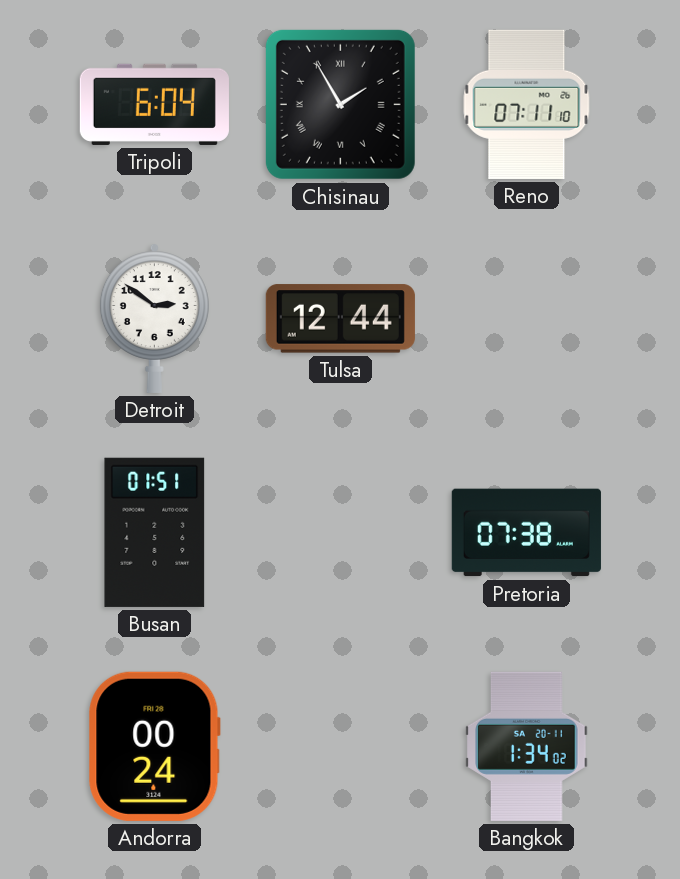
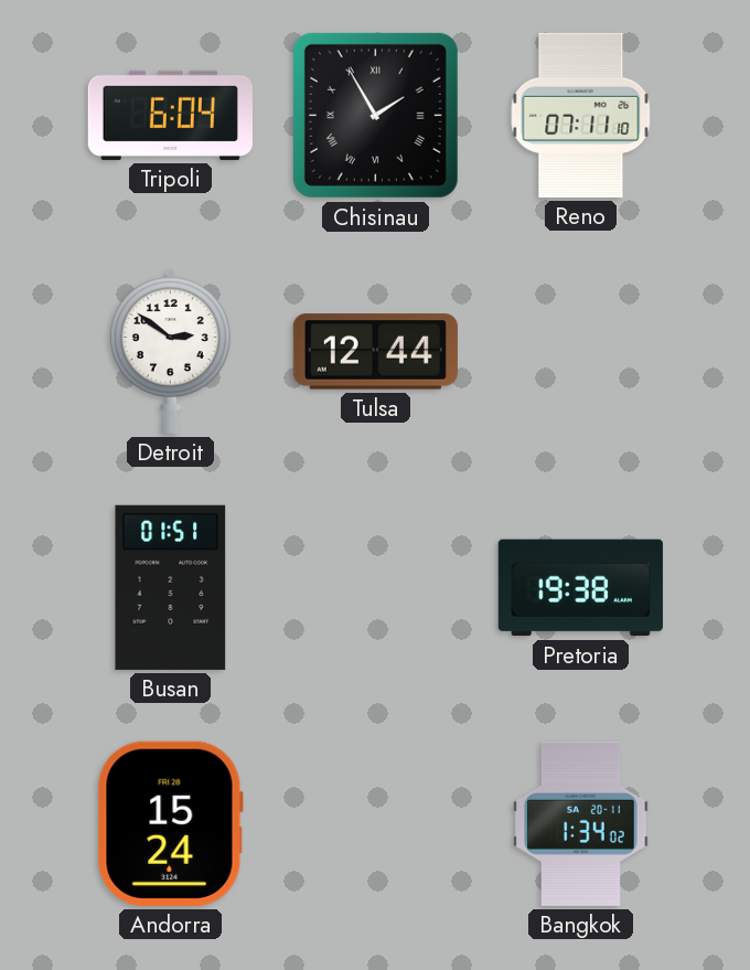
Pretoria: 07:38 -> 19:38 (580, 588)
Andorra: 00:24 -> 15:24 (170, 823)
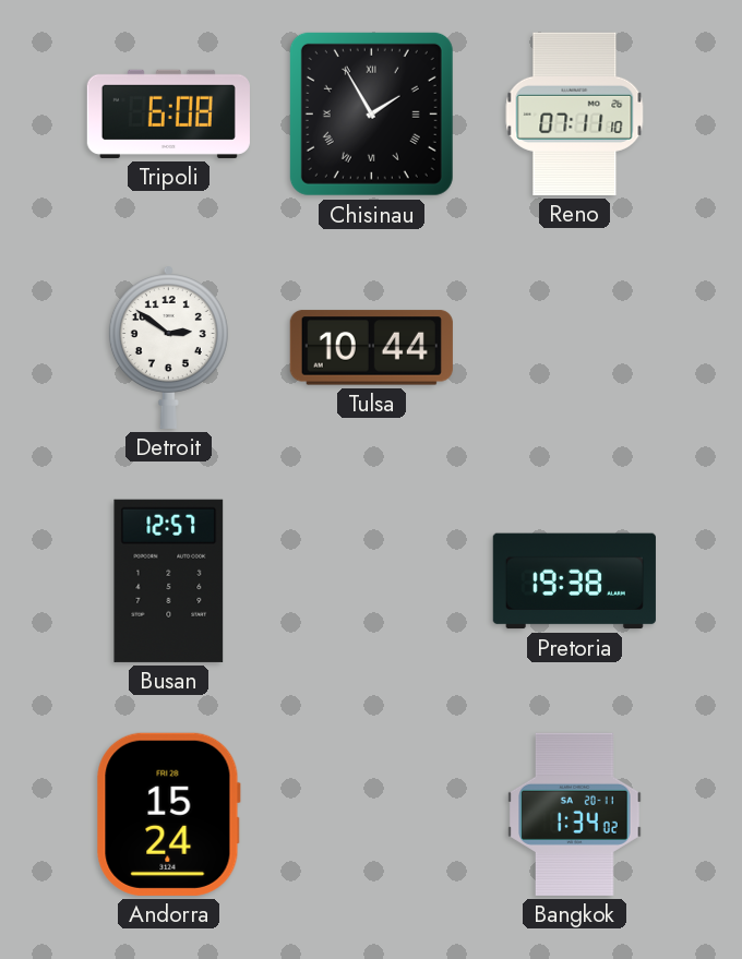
Tripoli: 6:04 -> 6:08 (168, 113)
Tulsa: 12:44 -> 10:44 (371, 348)
Busan: 01:51 -> 12:57 (169, 580)
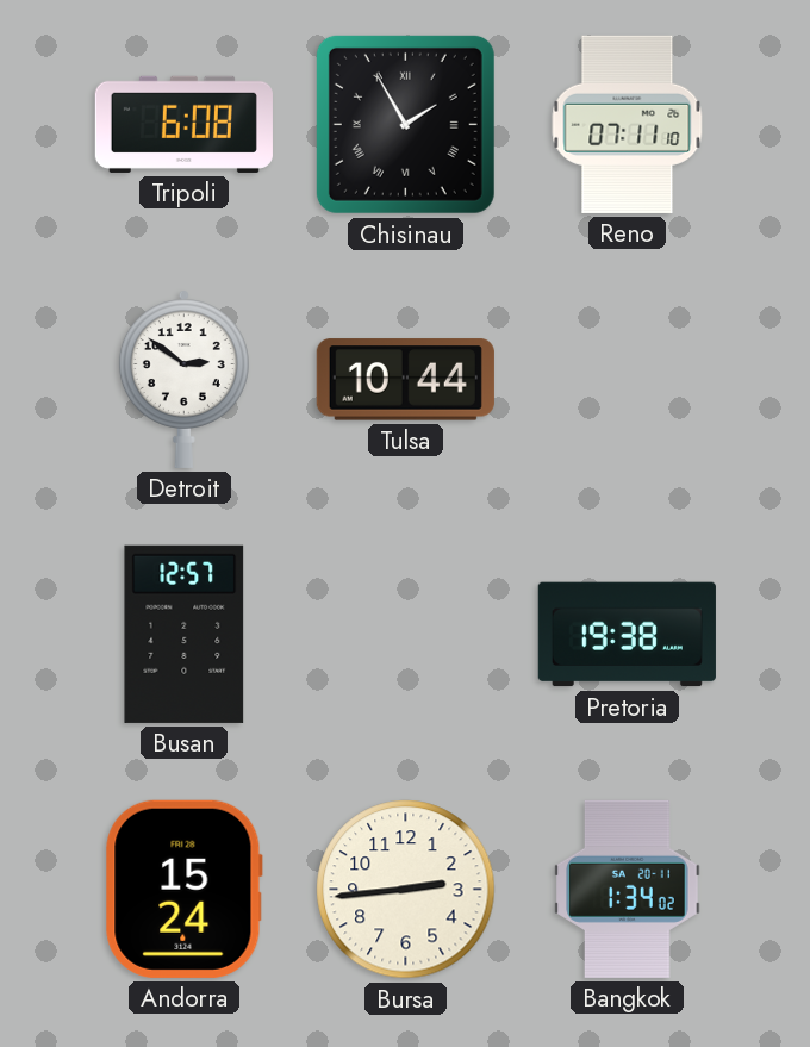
Bursa: none -> 2:44 (406, 890)
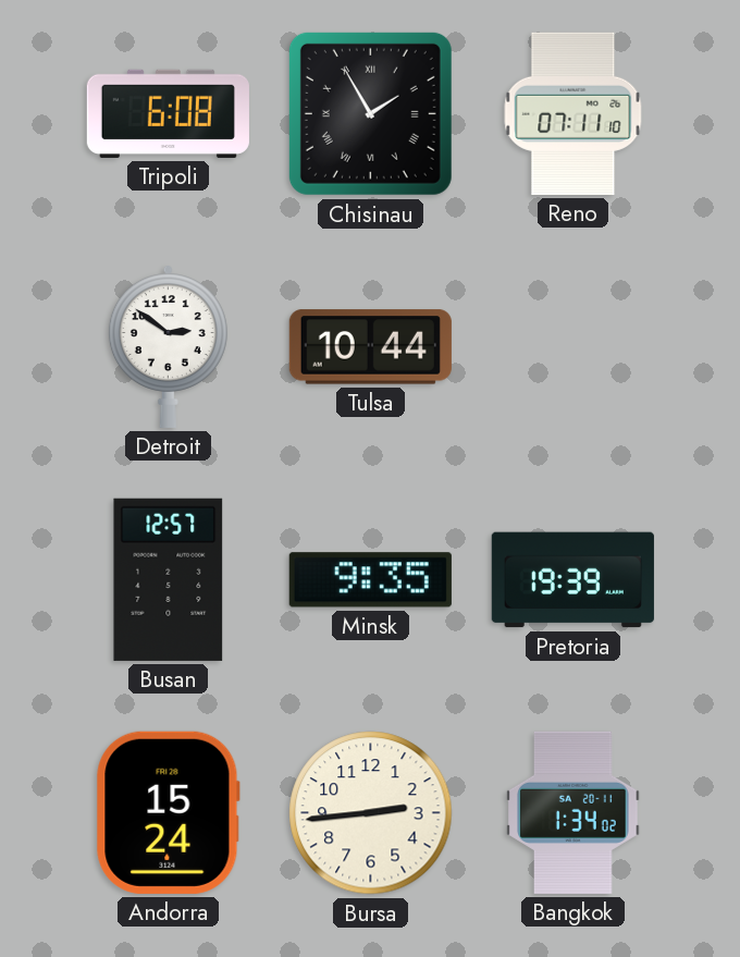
Minsk: none -> 9:35 (370, 580)
Pretoria: 19:38 -> 19:39 (572, 580)
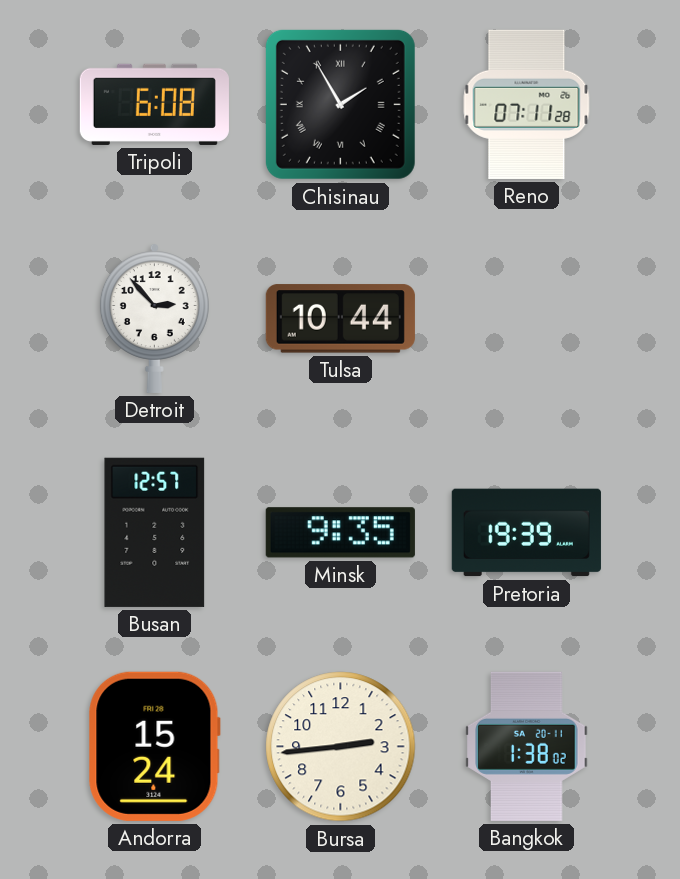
Reno: 07:11:10 -> 07:11:28 (527, 104)
Detroit: 2:51 -> 2:53 (154, 319)
Bangkok: 1:34 -> 1:38 (527, 746)
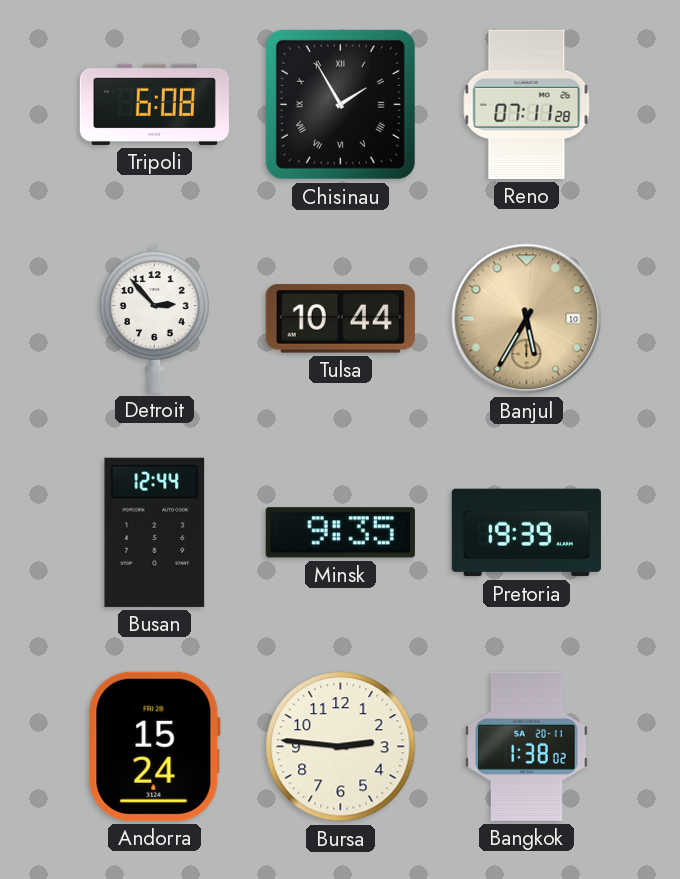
Banjul: none -> 5:35 (527, 319)
Busan: 12:57 -> 12:44 (155, 532)
Bursa: 2:44 -> 2:46 (341, 747)
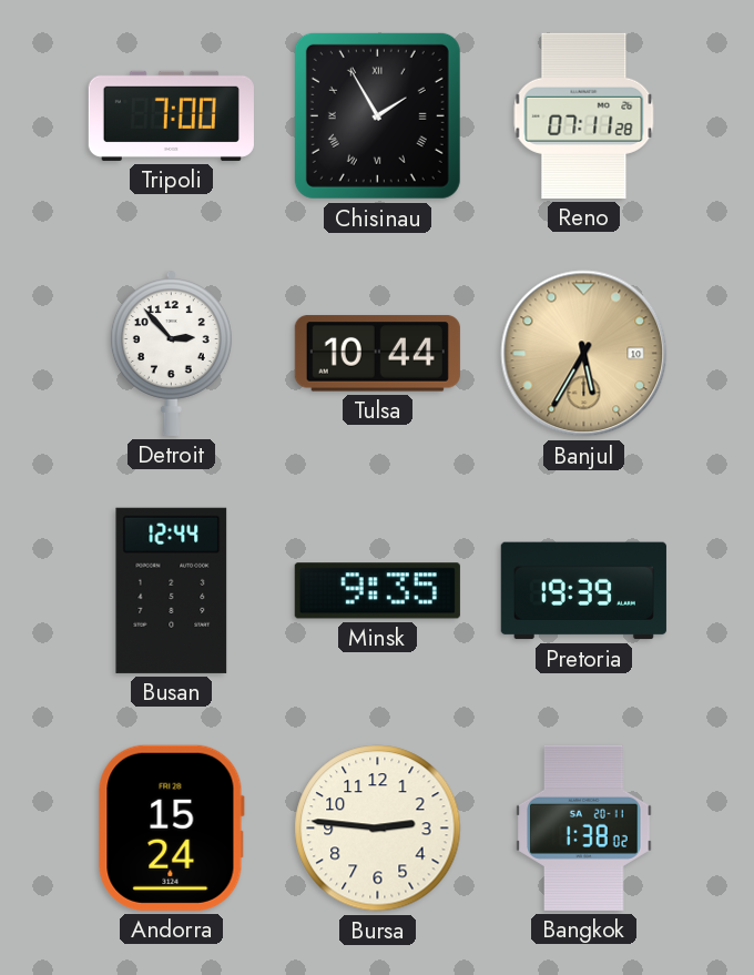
Tripoli: 6:08 -> 7:00 (171, 115)
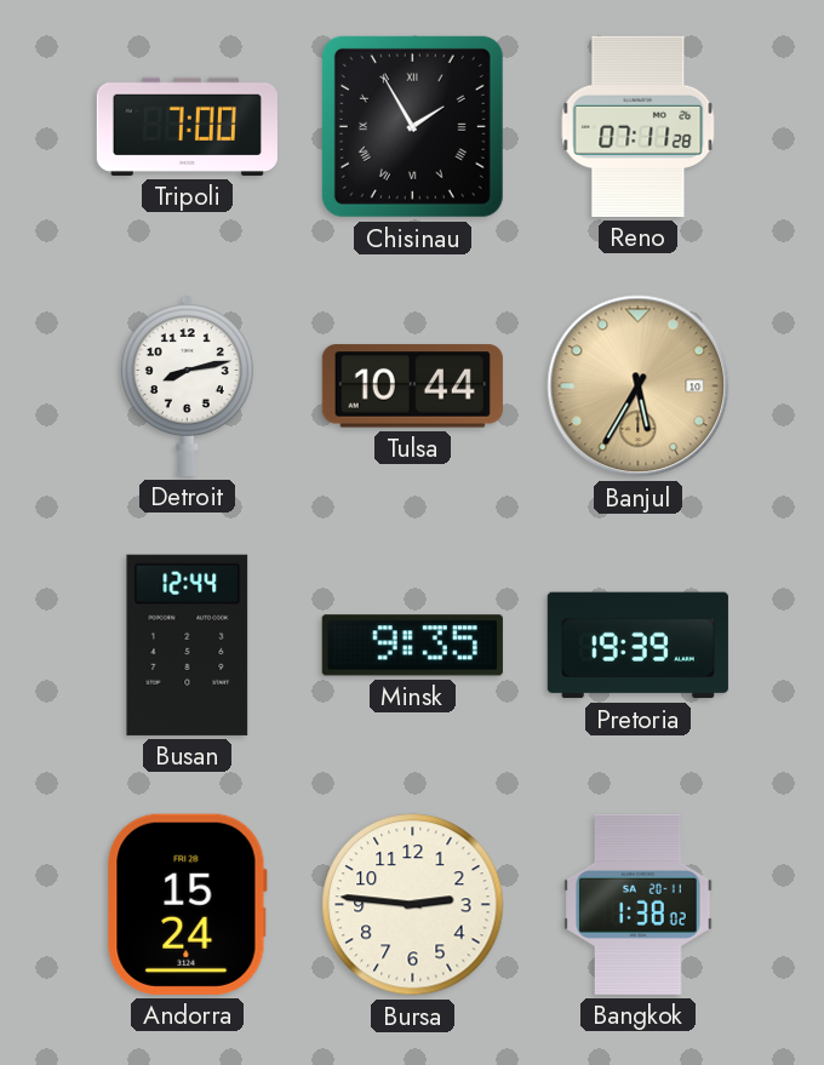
Detroit: 2:53 -> 8:13 (187, 387)
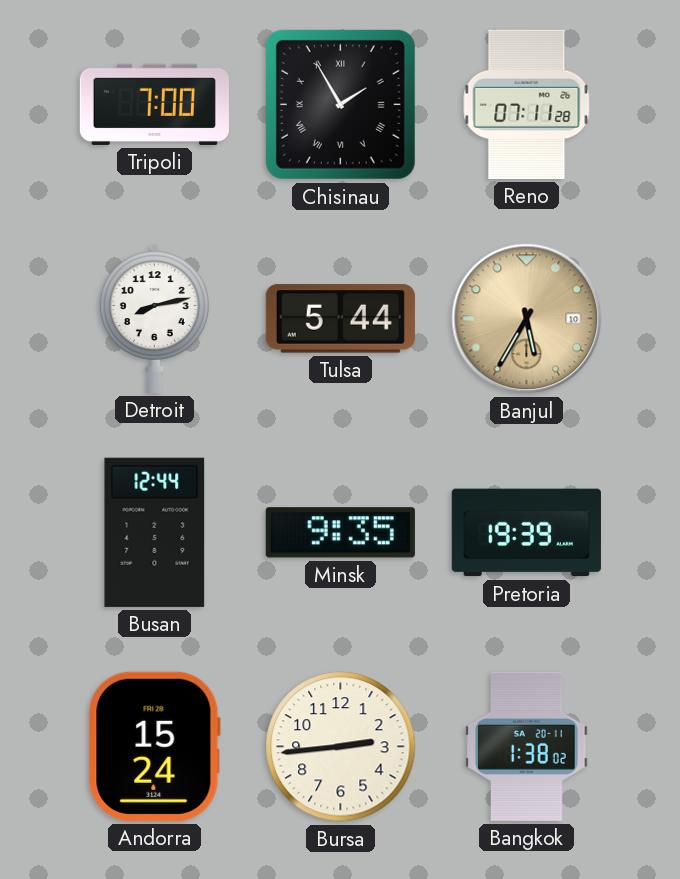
Tulsa: 10:44 -> 5:44 (340, 319)
Bursa: 2:46 -> 2:44 (341, 747)
